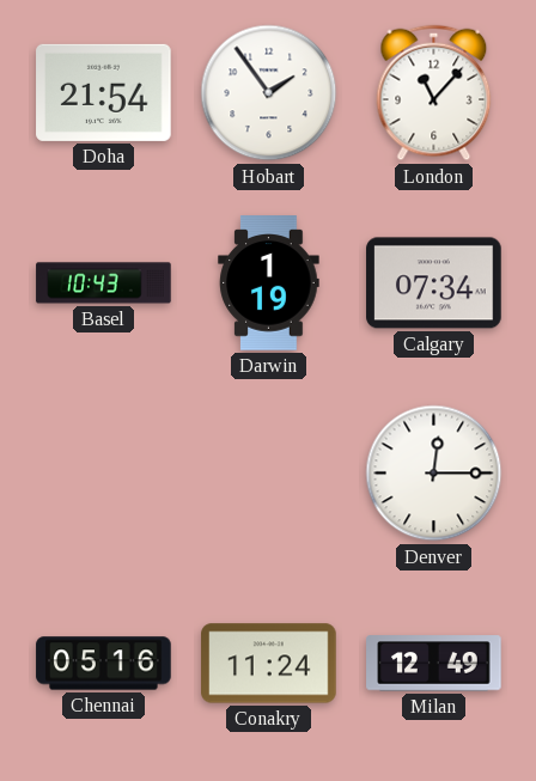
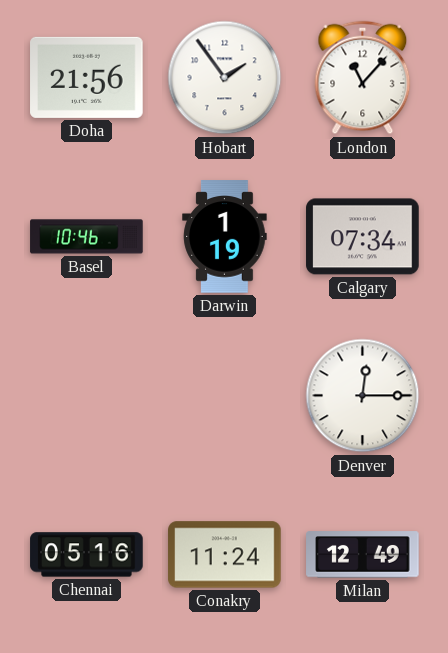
Doha: 21:54 -> 21:56 (87, 77)
Basel: 10:43 -> 10:46 (87, 237)
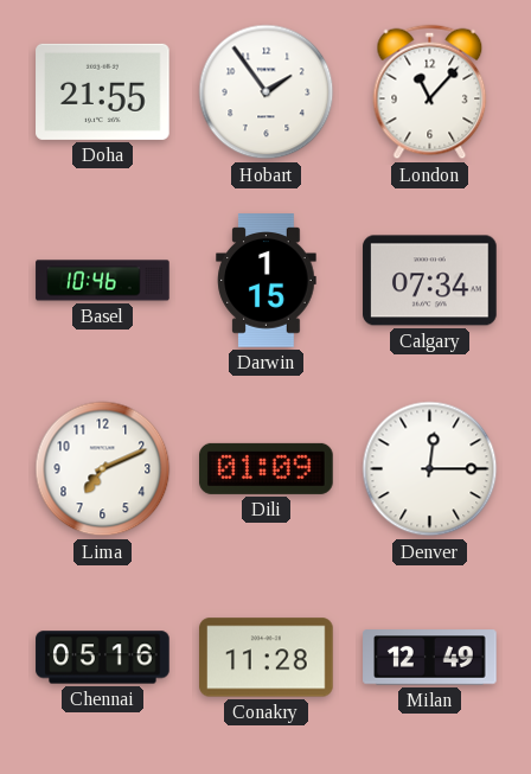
Doha: 21:56 -> 21:55 (103, 91)
Darwin: 1:19 -> 1:15 (267, 281)
Lima: none -> 7:11 (103, 469)
Dili: none -> 01:09 (267, 468)
Conakry: 11:24 -> 11:28 (267, 658)
